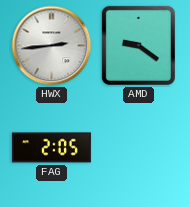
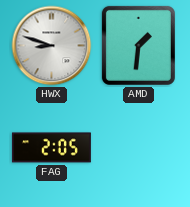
HWX: 2:44 -> 8:48 (52, 46)
AMD: 9:21 -> 1:31 (138, 45)
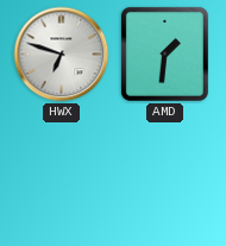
HWX: 8:48 -> 6:48 (62, 55)
FAG: 2:05 -> none (51, 148)
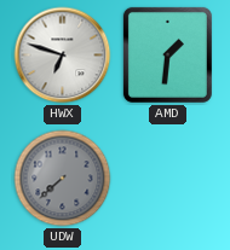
UDW: none -> 7:38 (63, 179)
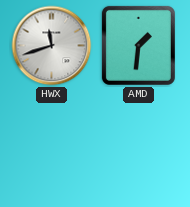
HWX: 6:48 -> 11:42 (52, 46)
UDW: 7:38 -> none (63, 179)
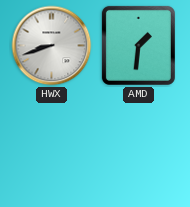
HWX: 11:42 -> 8:42 (52, 46)
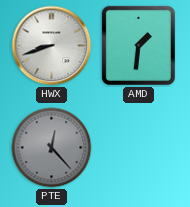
PTE: none -> 12:23 (52, 148)
